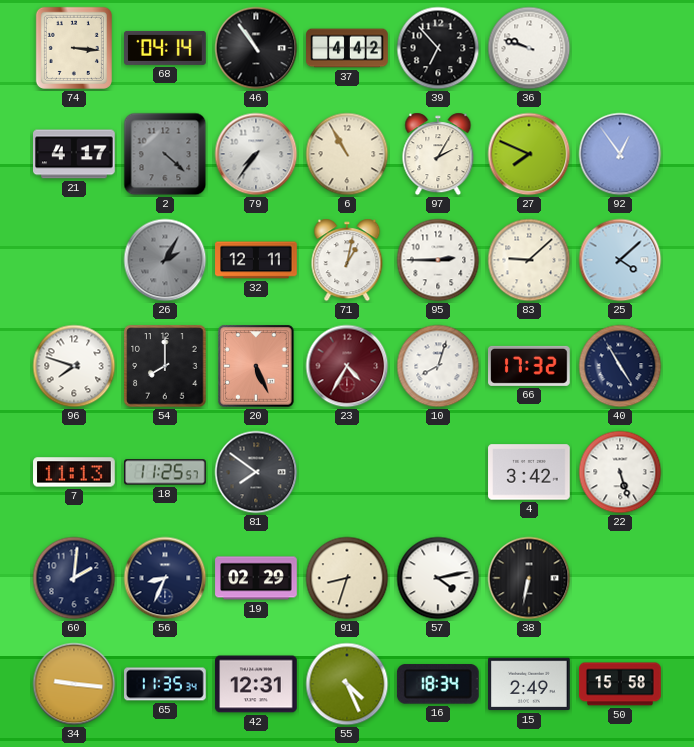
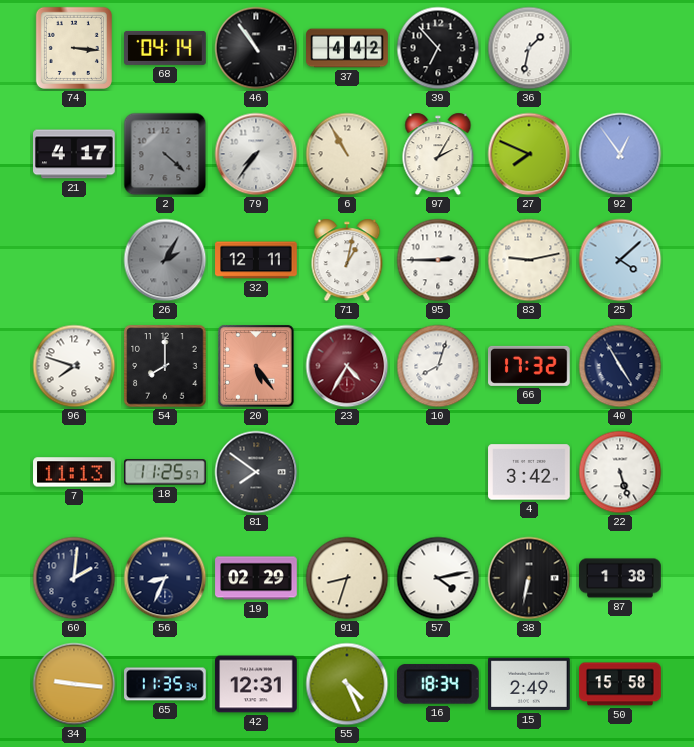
36: 9:48 -> 1:32 (529, 48)
83: 9:08 -> 9:13 (529, 260)
20: 5:26 -> 5:24 (256, 366)
87: none -> 1:38 (620, 578)
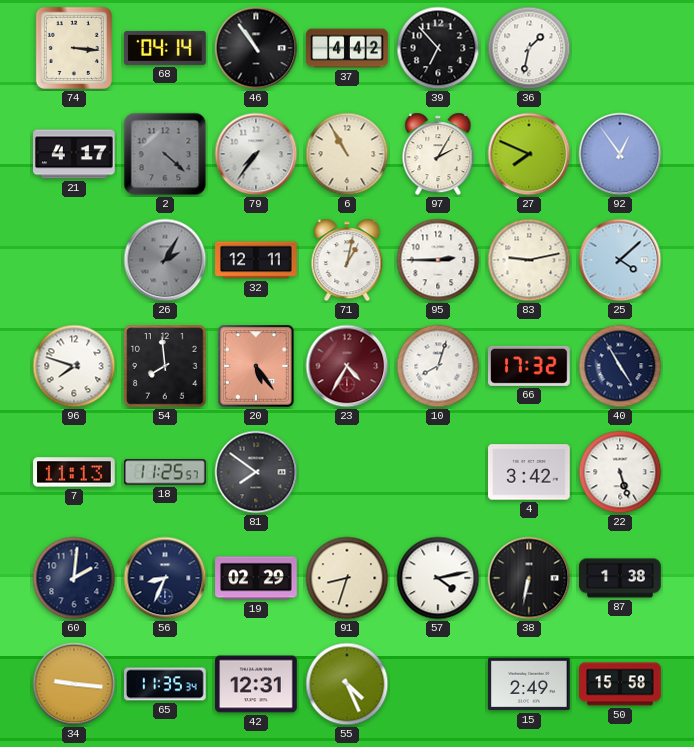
54: 8:00 -> 7:59 (165, 366)
16: 18:34 -> none (438, 684)
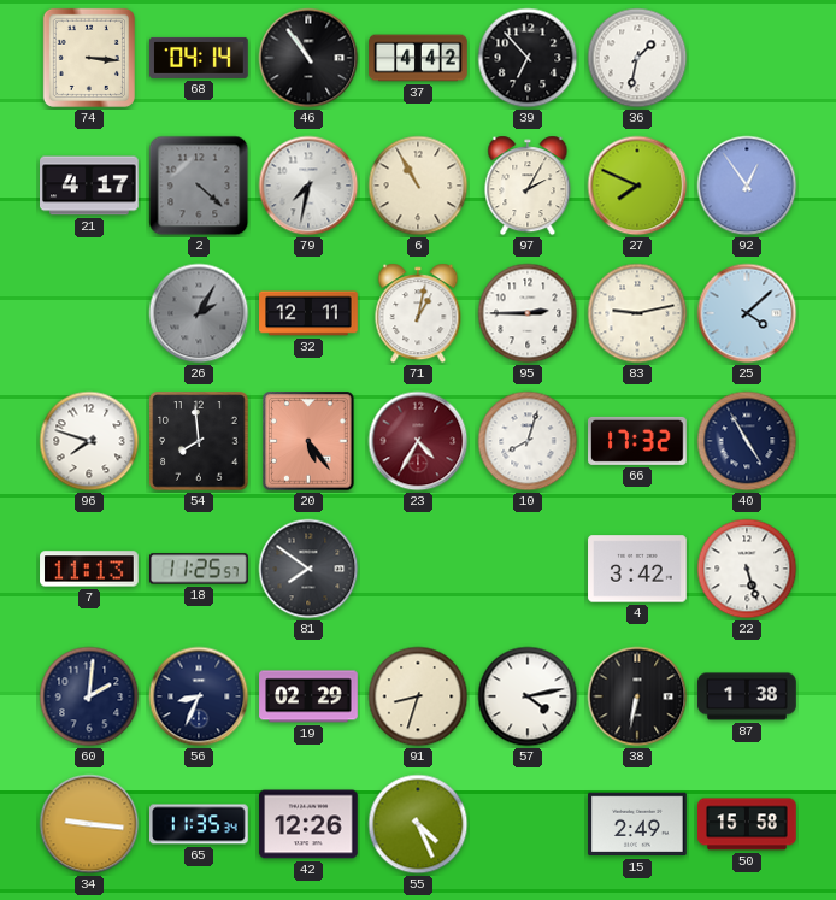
79: 7:36 -> 7:32 (308, 186)
42: 12:31 -> 12:26 (308, 824)
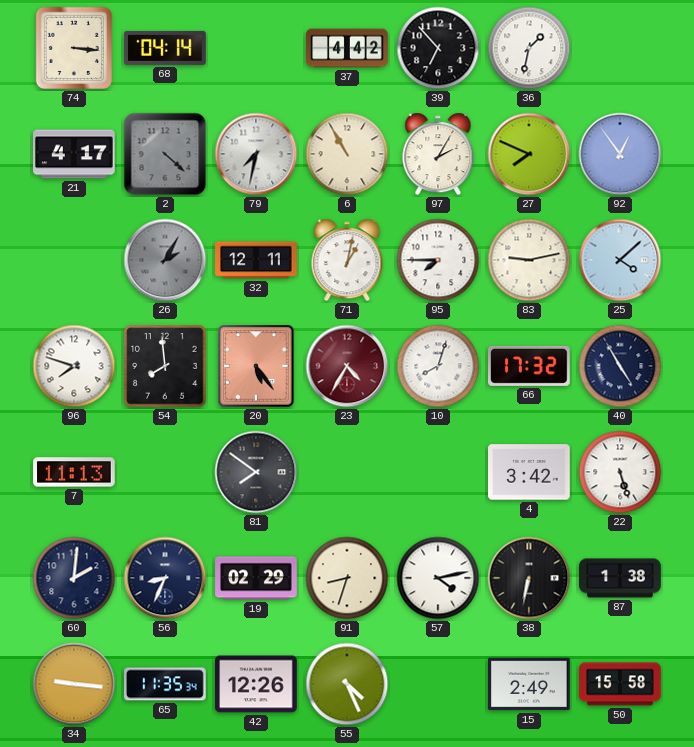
46: 10:54 -> none (308, 58)
95: 2:45 -> 7:45 (438, 260)
18: 11:25 -> none (200, 569)
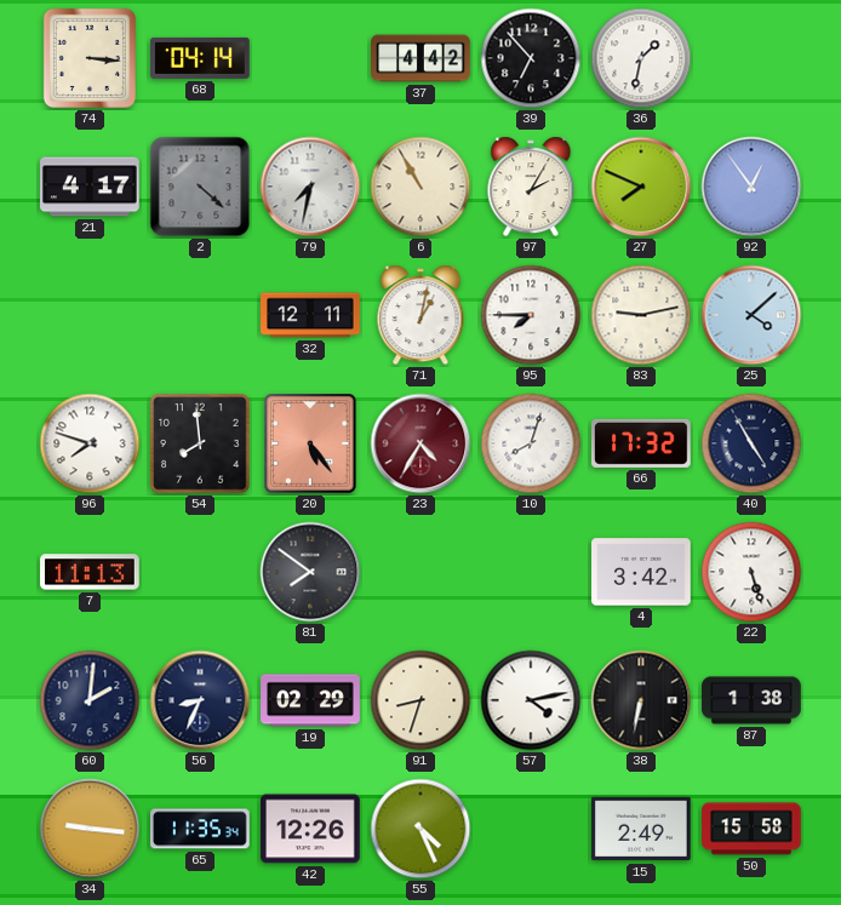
26: 2:05 -> none (165, 260)
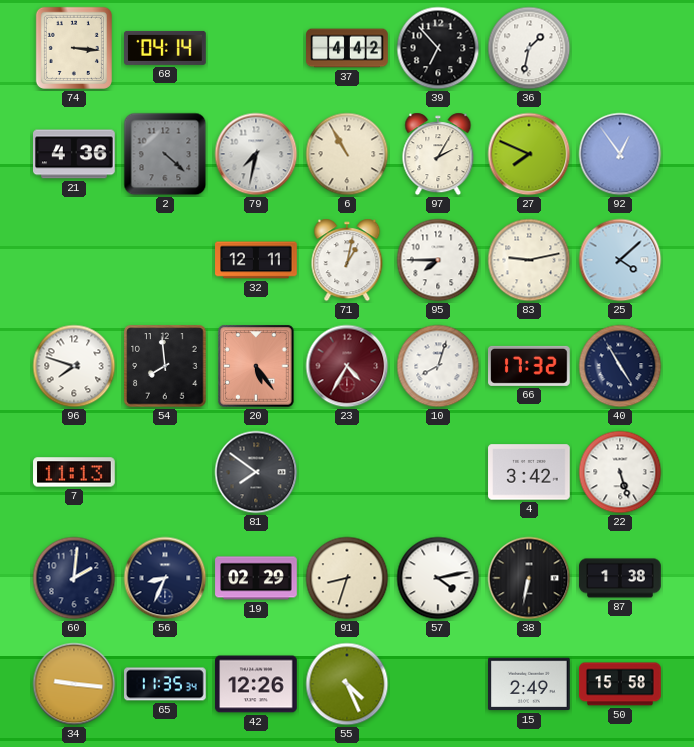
21: 4:17 -> 4:36 (74, 154)
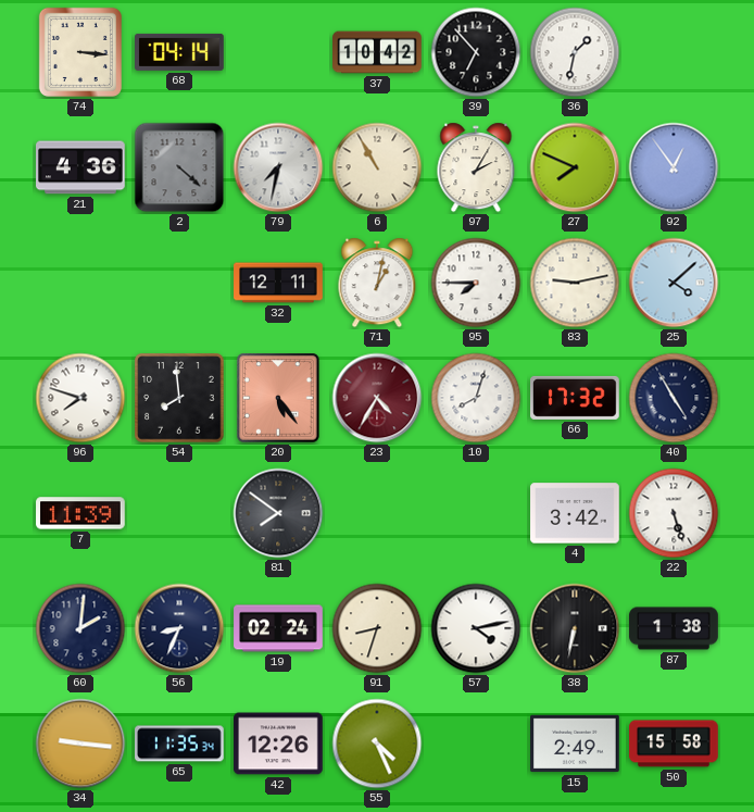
37: 4:42 -> 10:42 (377, 52)
7: 11:13 -> 11:39 (80, 513)
19: 02:29 -> 02:24 (278, 628)
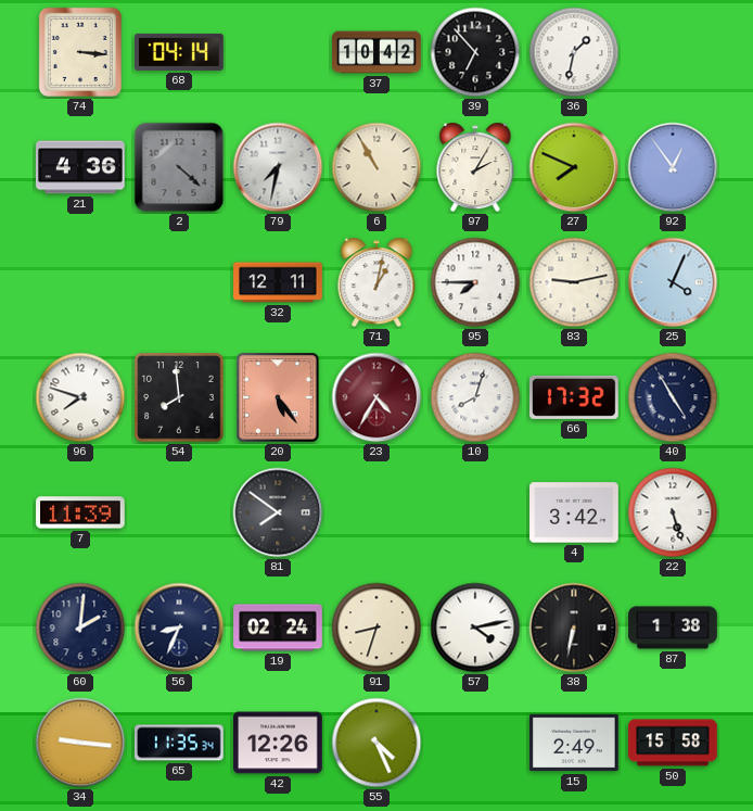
25: 4:08 -> 4:04 (673, 282)
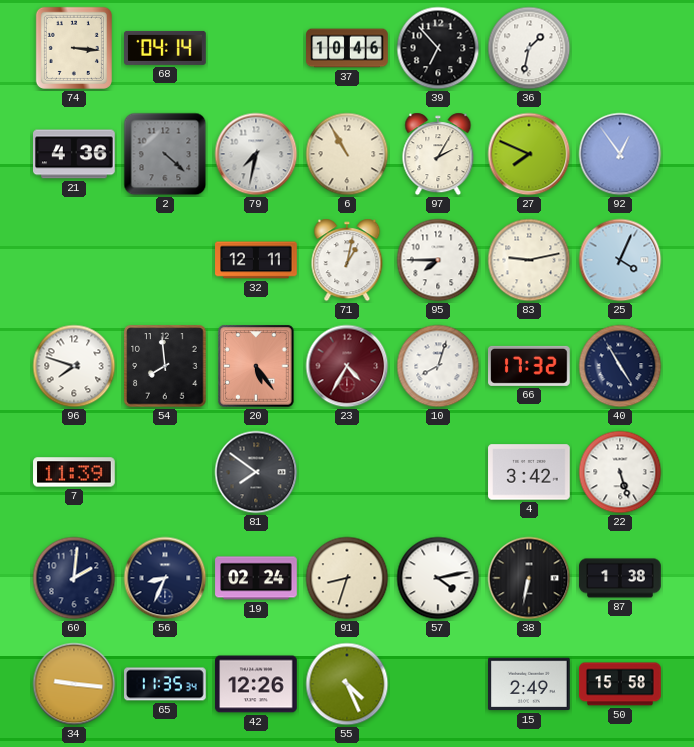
37: 10:42 -> 10:46 (347, 48)
